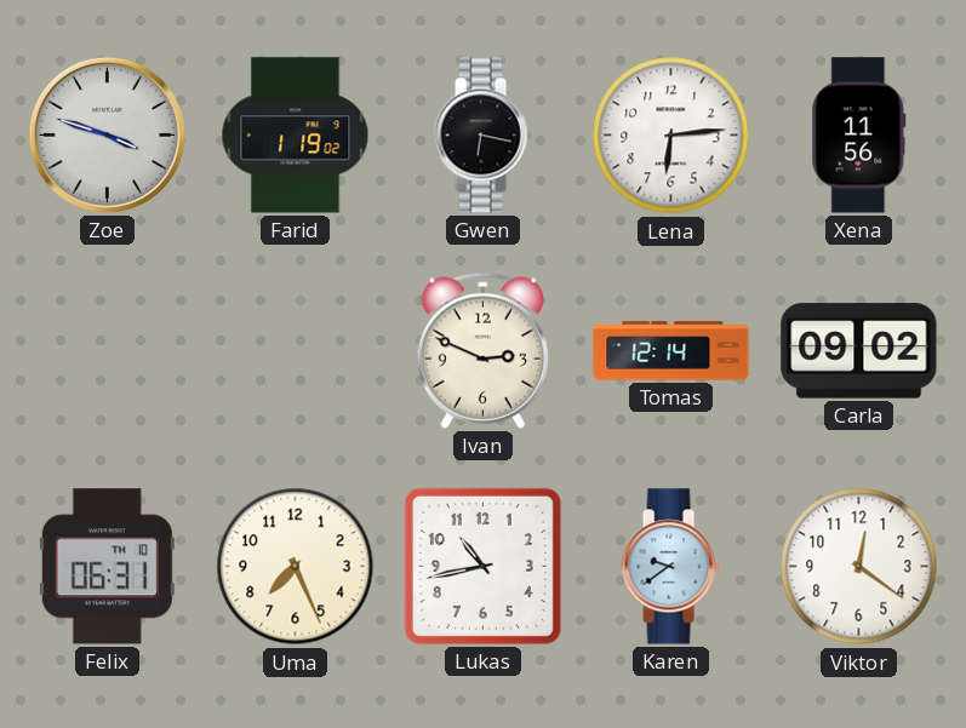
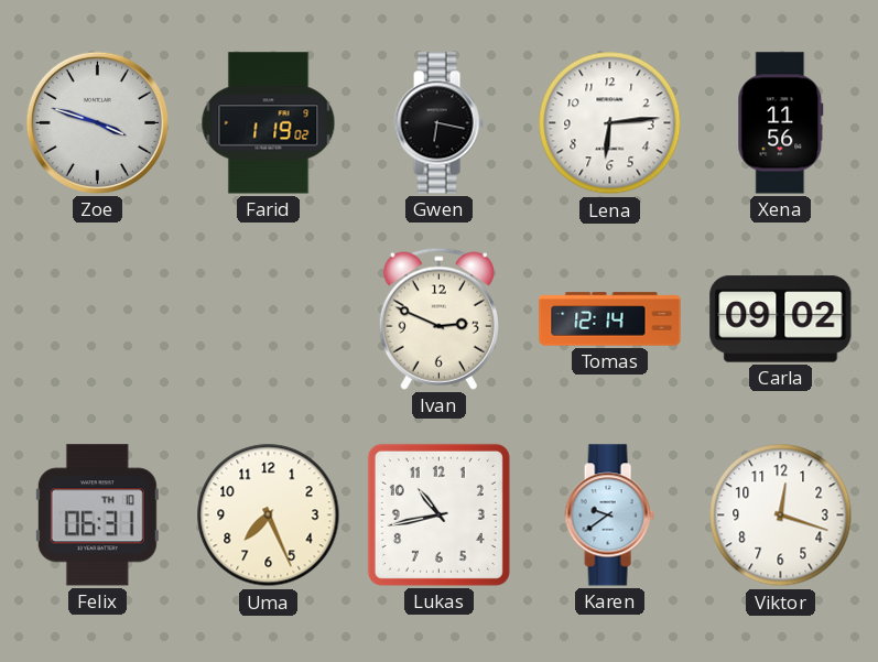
Viktor: 12:21 -> 12:18 (781, 516)
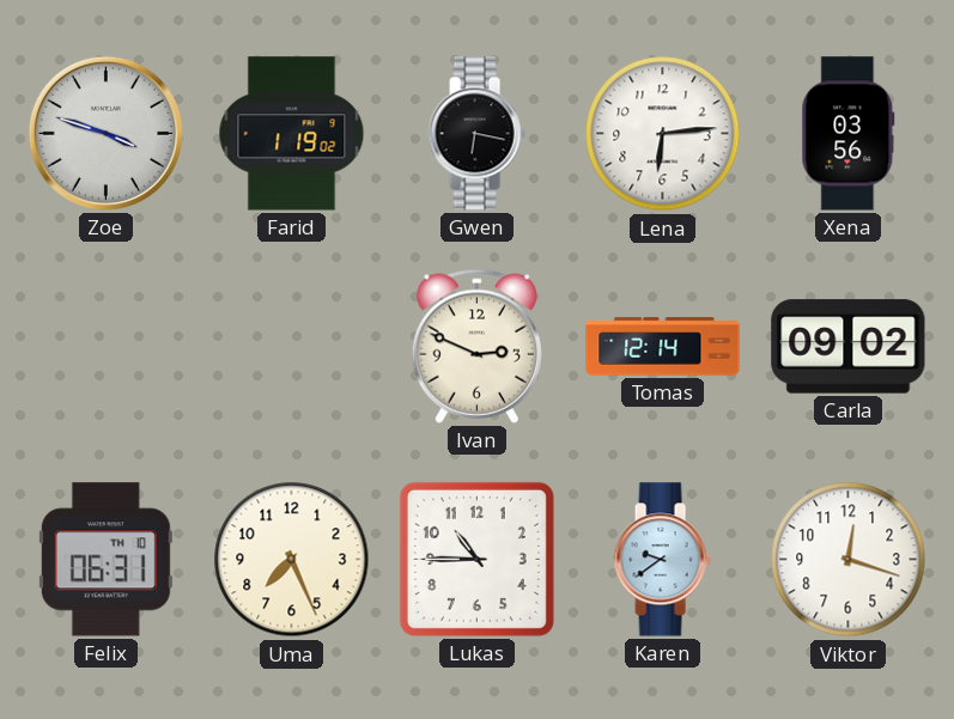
Xena: 11:56 -> 03:56 (849, 134)
Lukas: 10:43 -> 10:45 (476, 559)
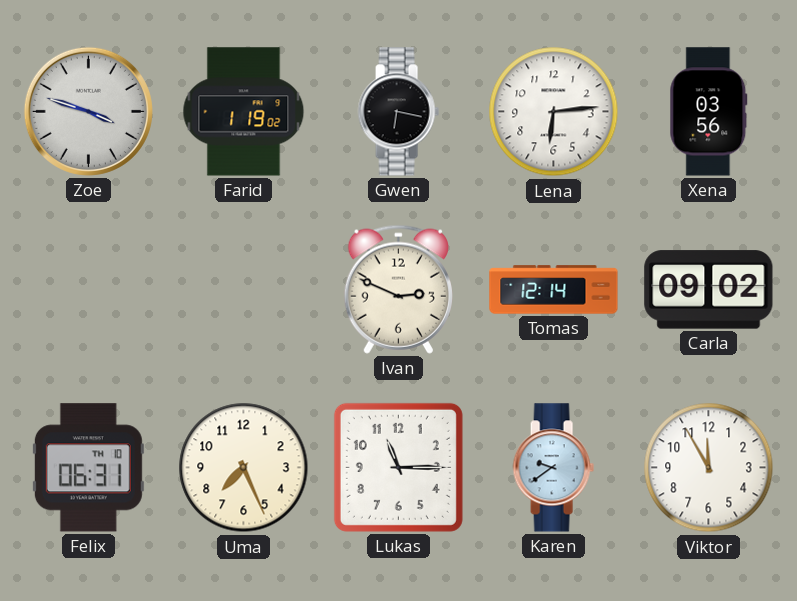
Lukas: 10:45 -> 11:15 (398, 467)
Viktor: 12:18 -> 11:55 (709, 468)
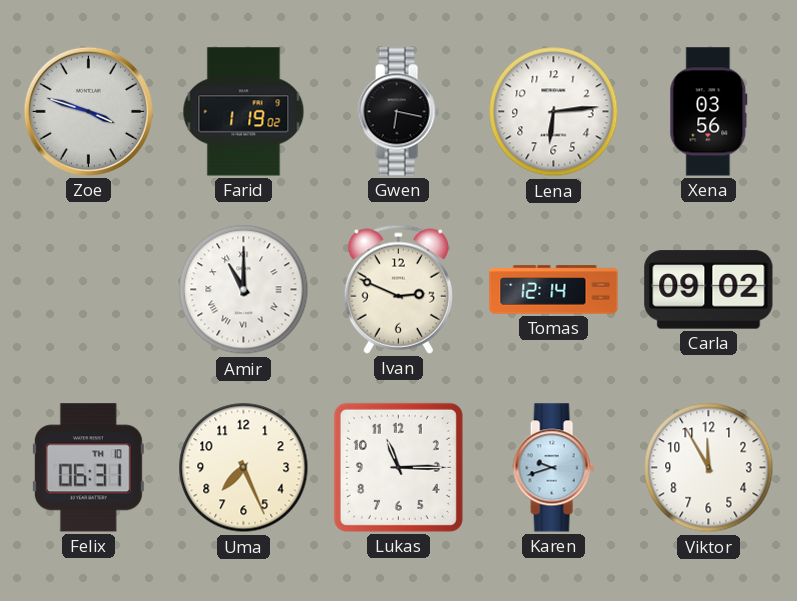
Amir: none -> 11:00 (244, 290)
Karen: 9:39 -> 9:42 (553, 468)
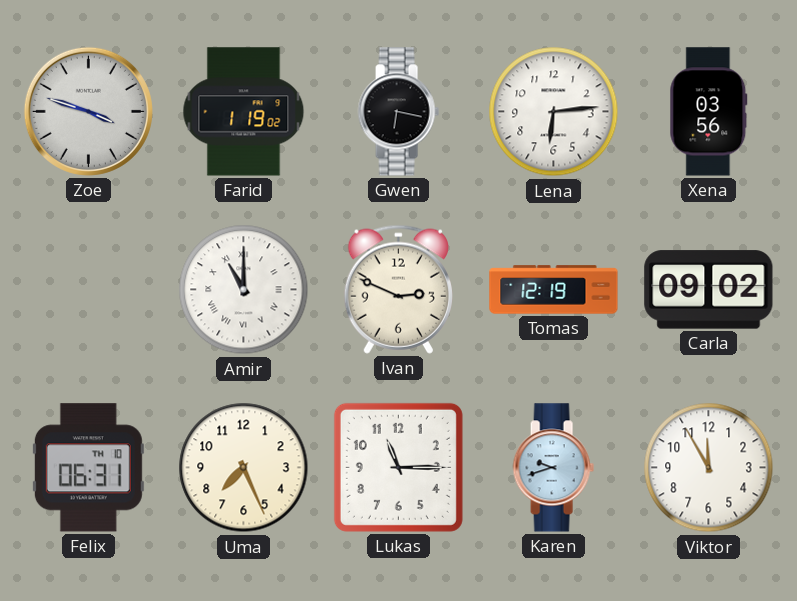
Tomas: 12:14 -> 12:19 (554, 290)
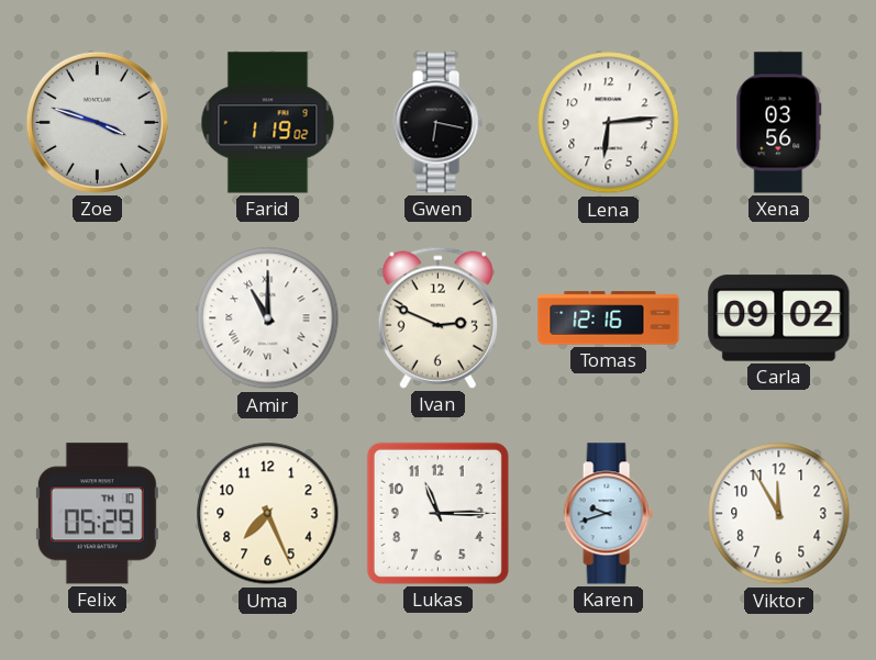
Tomas: 12:19 -> 12:16 (609, 318)
Felix: 06:31 -> 05:29 (97, 514)
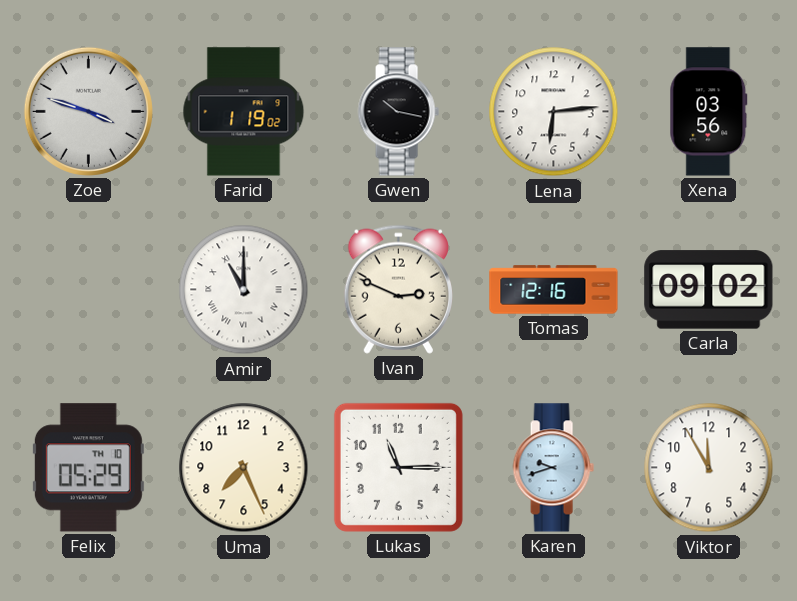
Gwen: 6:17 -> 10:17 (398, 112)
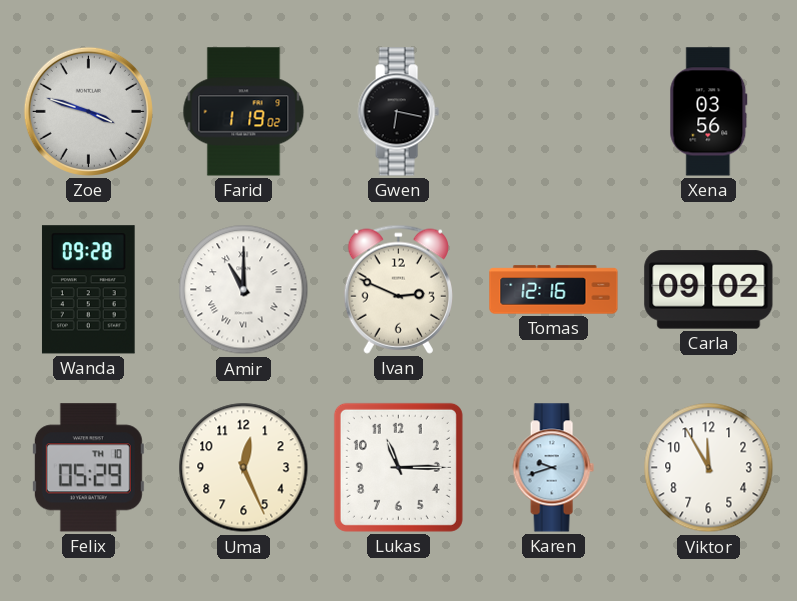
Gwen: 10:17 -> 6:17 (398, 112)
Lena: 6:14 -> none (554, 112)
Wanda: none -> 09:28 (89, 290)
Uma: 7:26 -> 12:26 (244, 468)
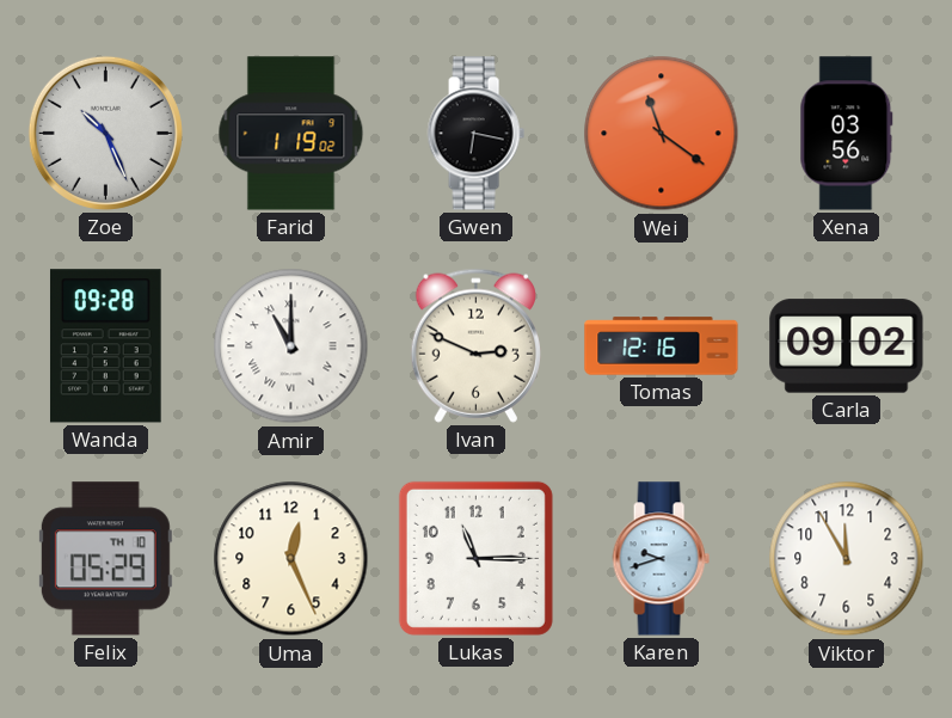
Zoe: 3:48 -> 10:26 (105, 133)
Wei: none -> 11:21 (662, 134)
